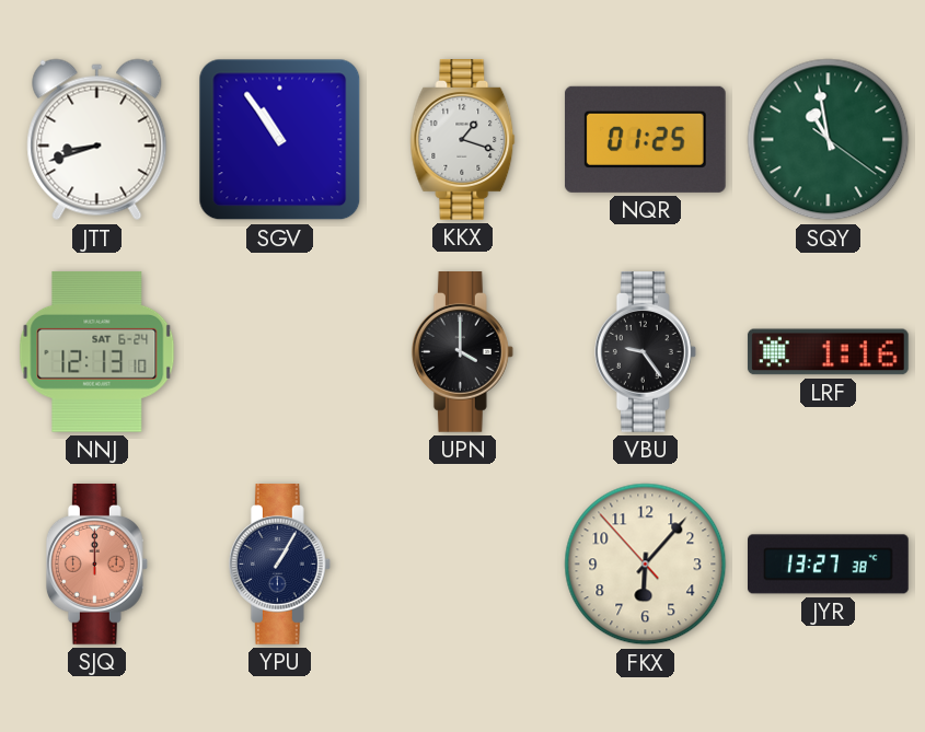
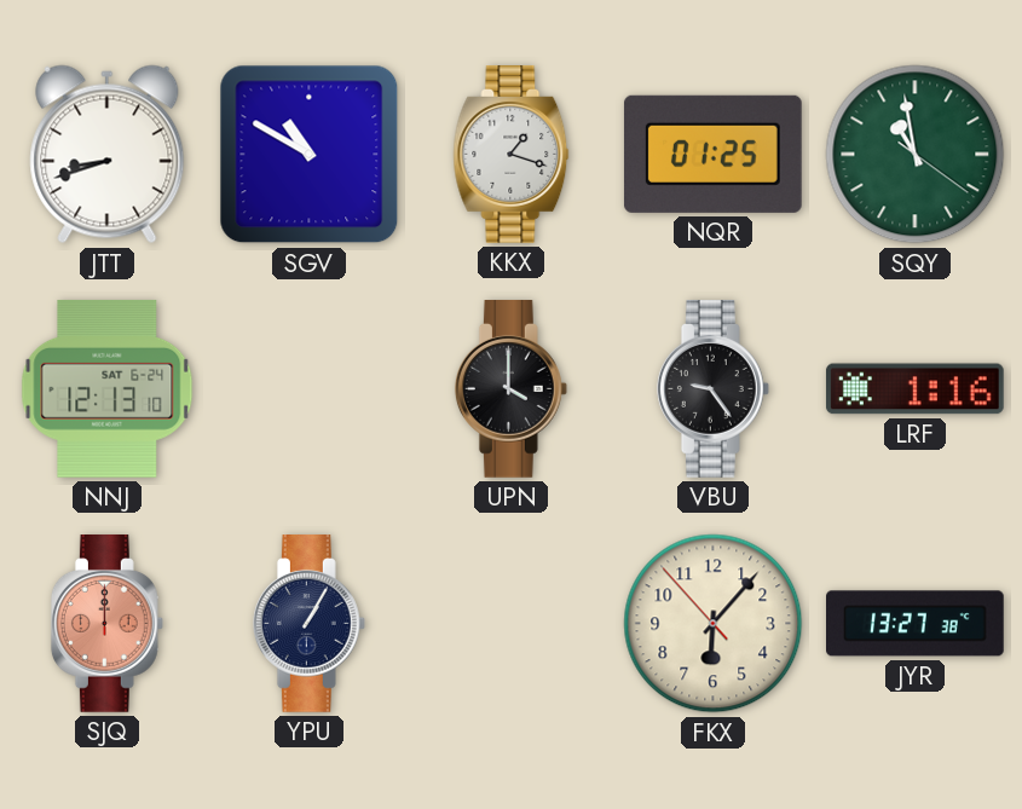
SGV: 10:54 -> 10:50 (310, 155)
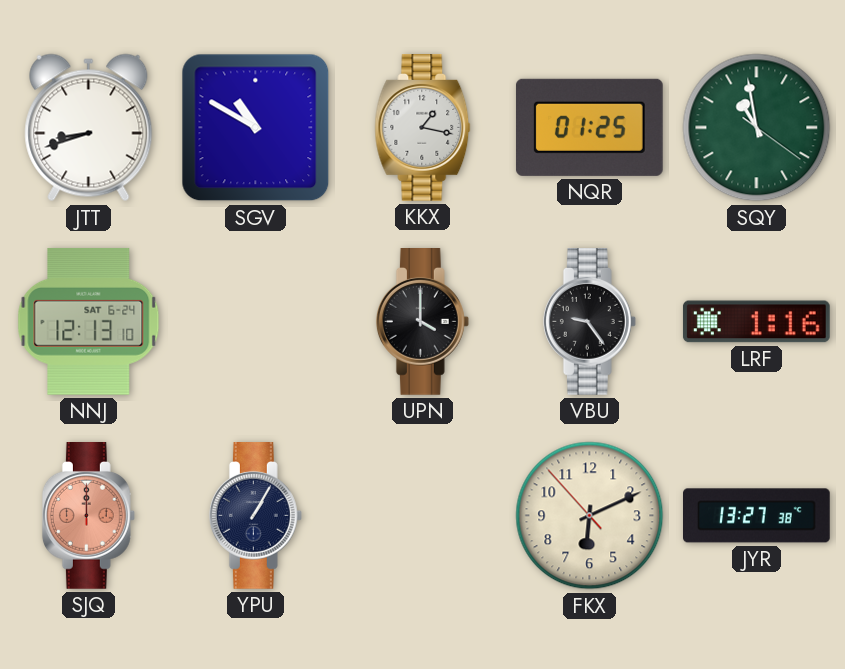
KKX: 1:18 -> 1:17 (423, 128)
FKX: 6:06 -> 6:10 (590, 516)
